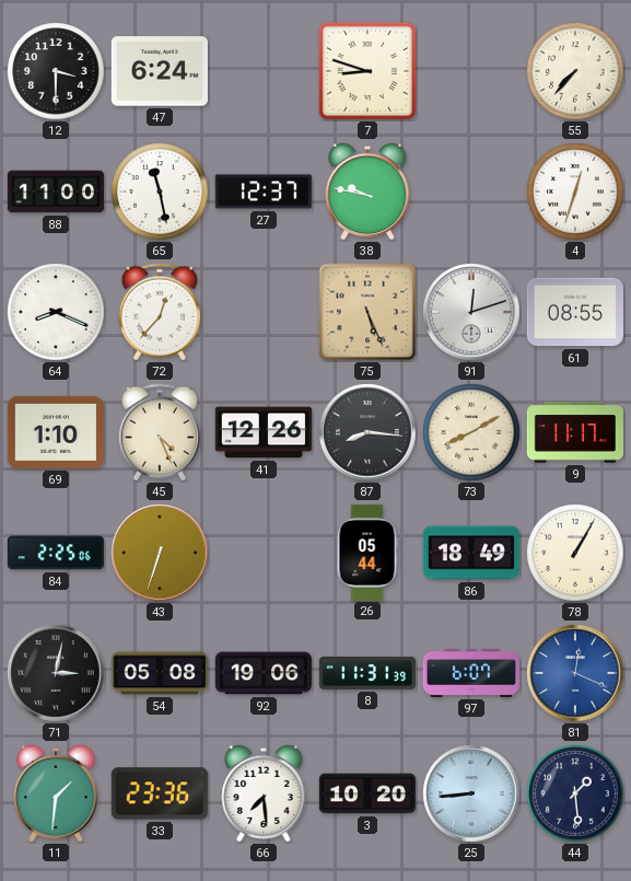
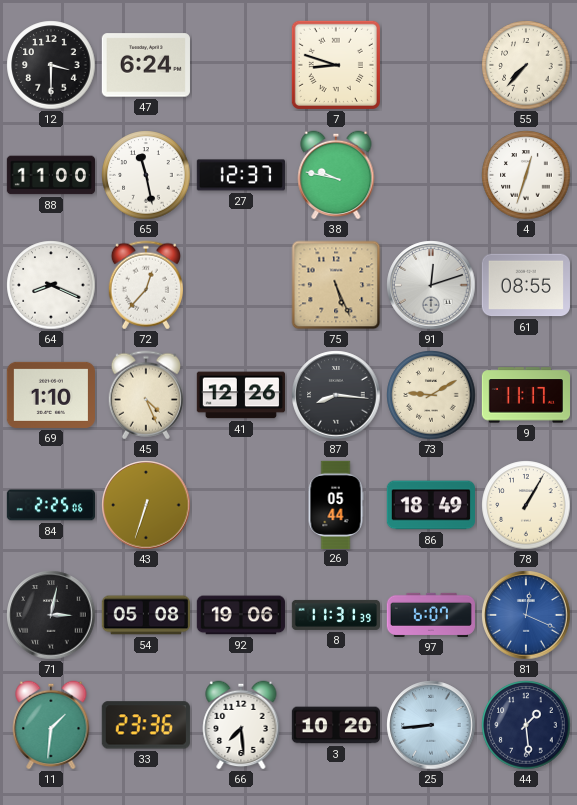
73: 8:10 -> 9:10 (431, 395)
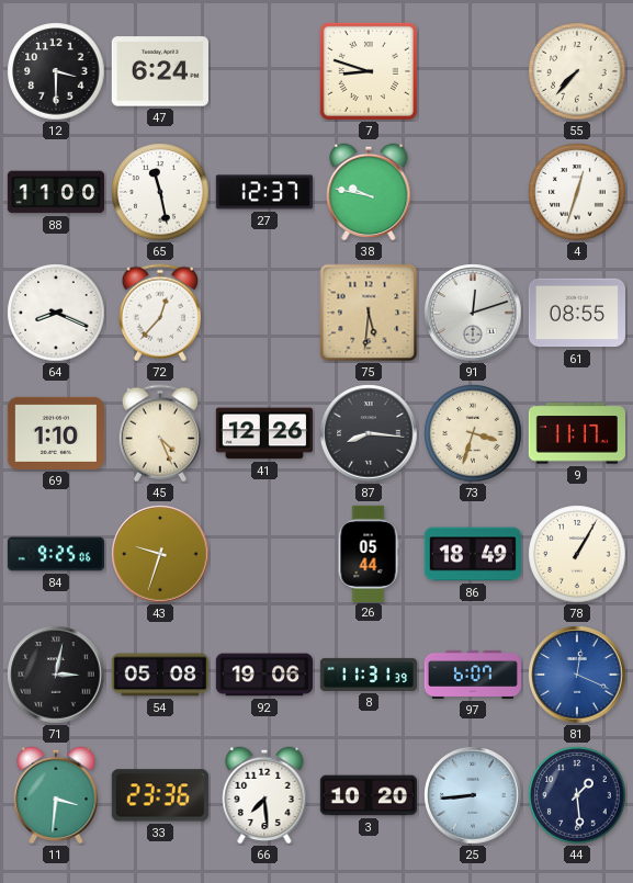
75: 5:26 -> 5:31 (369, 313)
73: 9:10 -> 3:33 (473, 433)
84: 2:25 -> 9:25 (55, 554)
43: 6:33 -> 9:33 (160, 554)
11: 1:31 -> 3:31 (56, 795)
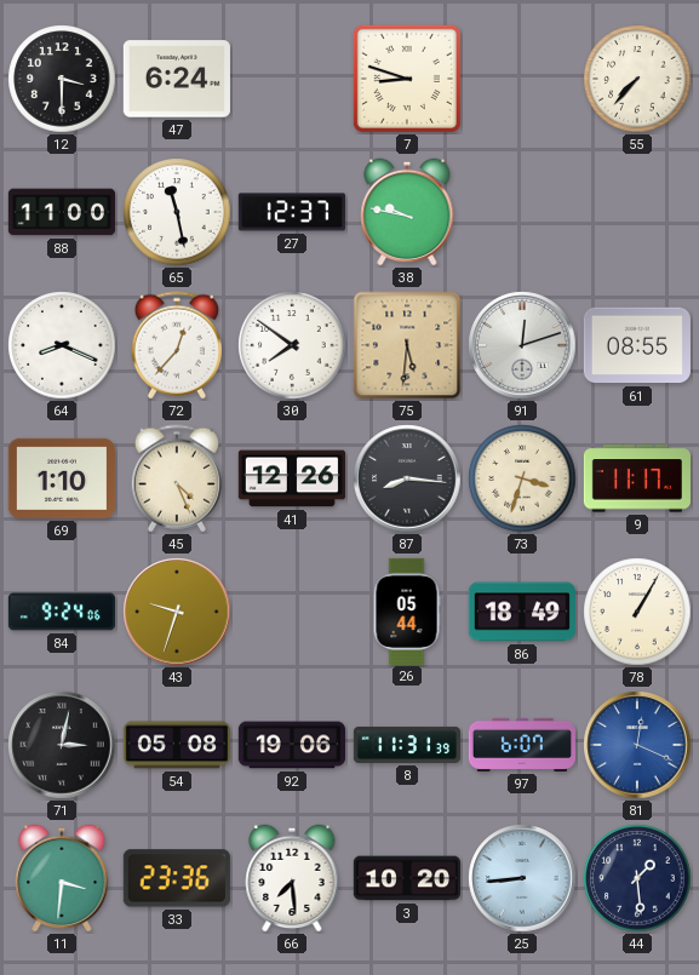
4: 12:33 -> none (577, 192)
30: none -> 7:51 (292, 345)
84: 9:25 -> 9:24 (61, 612)
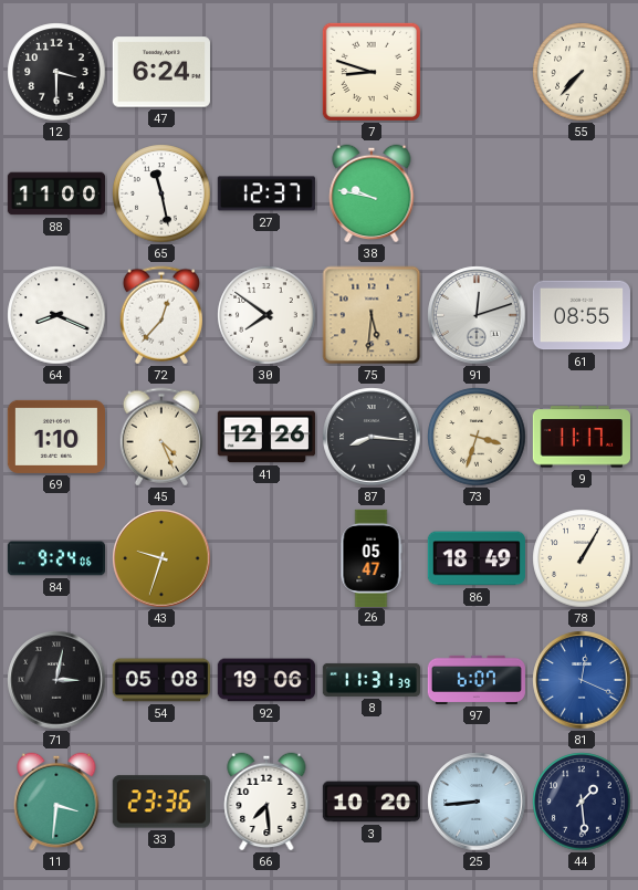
26: 05:44 -> 05:47 (372, 557)
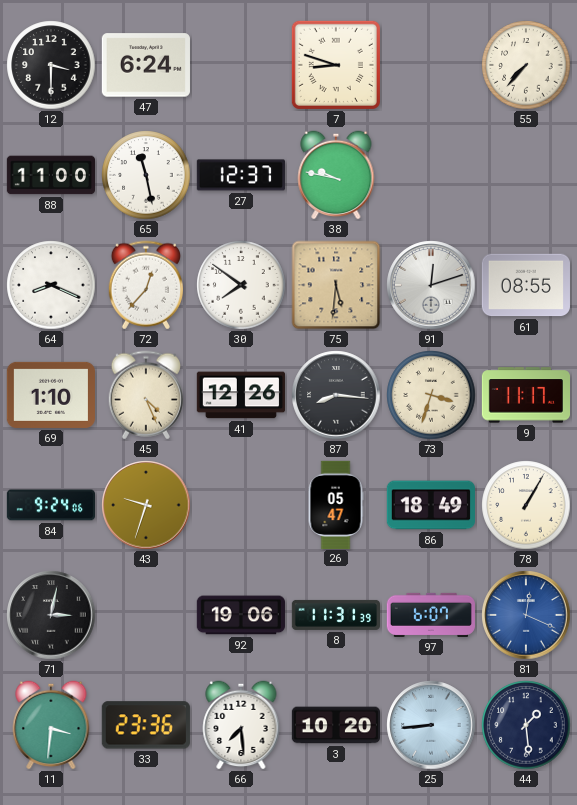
54: 05:08 -> none (161, 680)
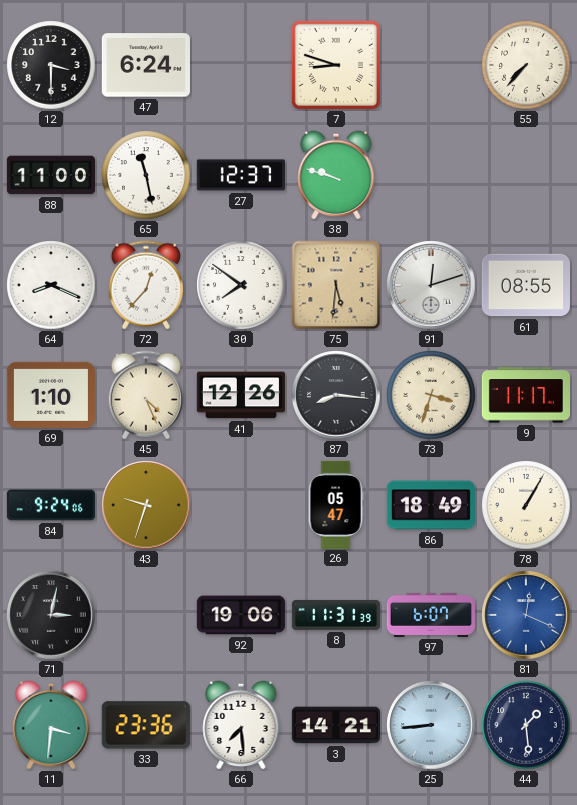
38: 9:47 -> 9:48 (336, 175)
3: 10:20 -> 14:21 (335, 725)
